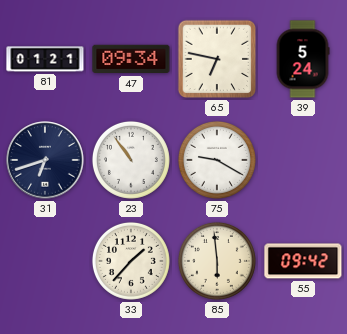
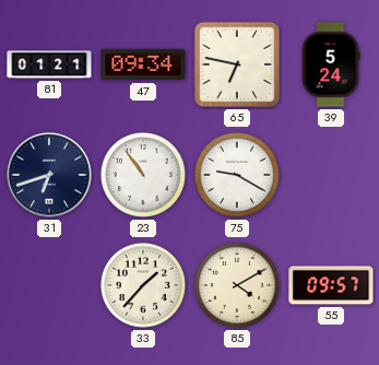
85: 5:59 -> 4:10 (237, 285)
55: 09:42 -> 09:57 (331, 285)
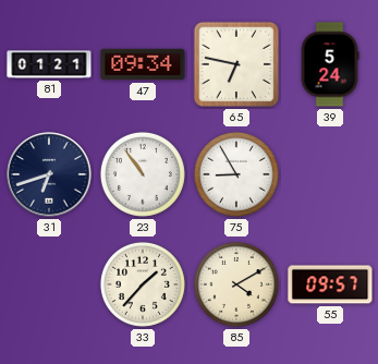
75: 9:20 -> 8:55 (236, 174)
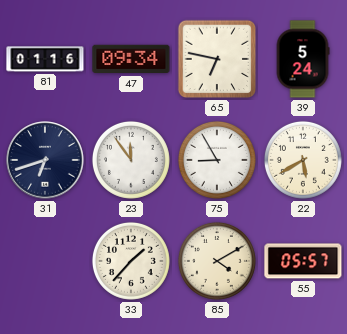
81: 01:21 -> 01:16 (45, 59)
23: 10:54 -> 11:54 (131, 160)
22: none -> 5:40 (303, 160)
55: 09:57 -> 05:57 (303, 261)
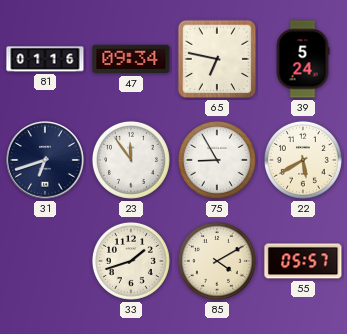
33: 1:37 -> 1:42 (131, 261)
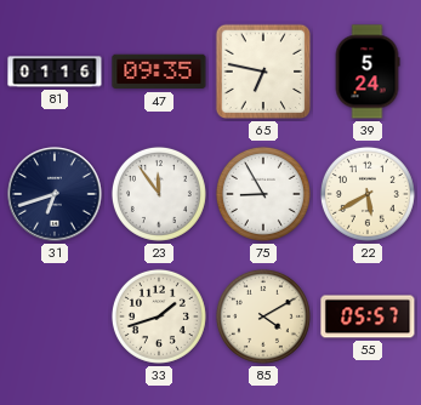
47: 09:34 -> 09:35 (159, 72)
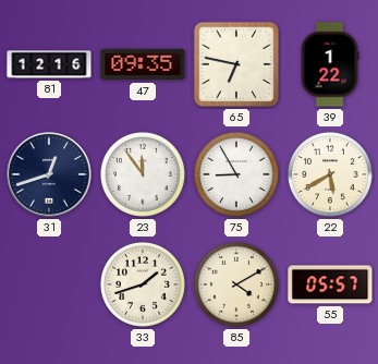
81: 01:16 -> 12:16 (49, 64)
39: 5:24 -> 1:22 (330, 64)
31: 6:42 -> 12:42 (49, 174)
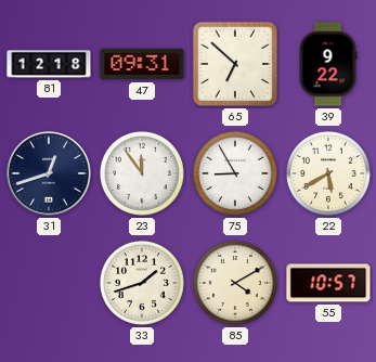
81: 12:16 -> 12:18 (49, 64)
47: 09:35 -> 09:31 (142, 64)
65: 6:47 -> 6:52 (235, 64)
39: 1:22 -> 9:22 (328, 64)
55: 05:57 -> 10:57 (328, 283)
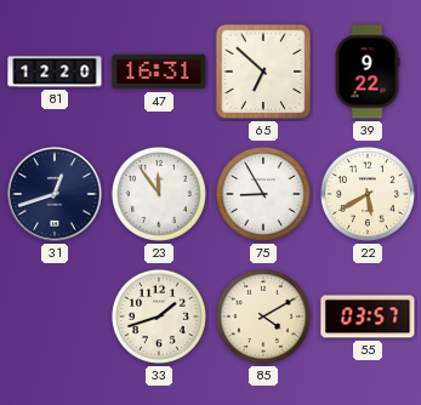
81: 12:18 -> 12:20 (55, 72)
47: 09:31 -> 16:31 (159, 72)
55: 10:57 -> 03:57 (368, 316)
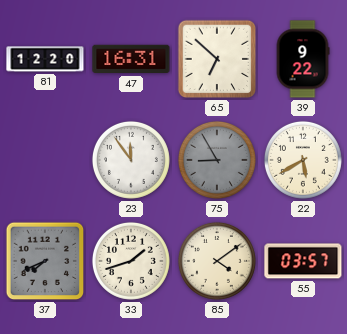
31: 12:42 -> none (55, 194)
75 dial: white -> grey (217, 160)
37: none -> 7:41 (45, 261)
85: 4:10 -> 4:09 (217, 261)
